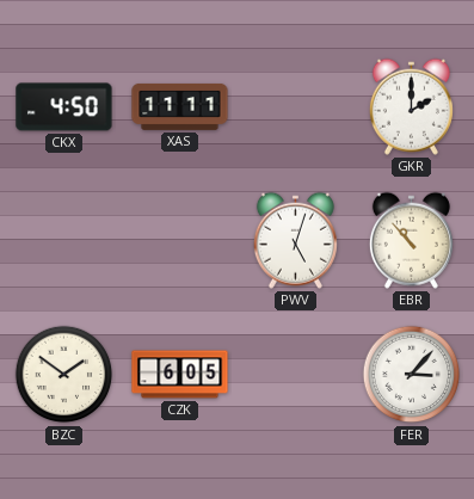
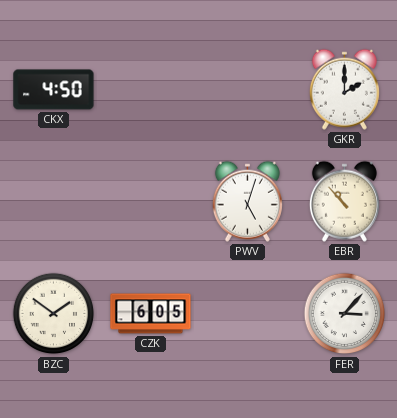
XAS: 11:11 -> none (180, 106)
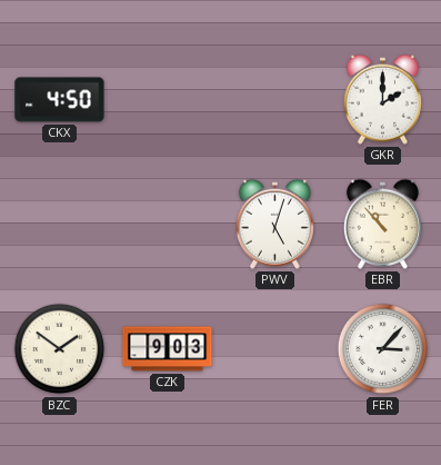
CZK: 6:05 -> 9:03 (168, 349)
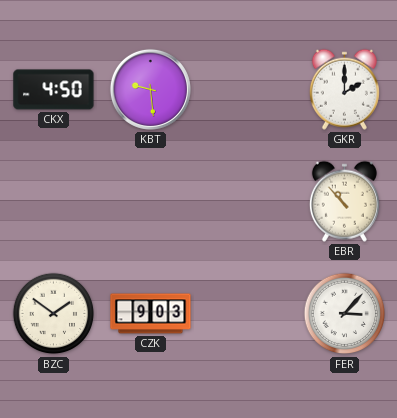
KBT: none -> 9:29 (150, 89)
PWV: 5:03 -> none (274, 224)
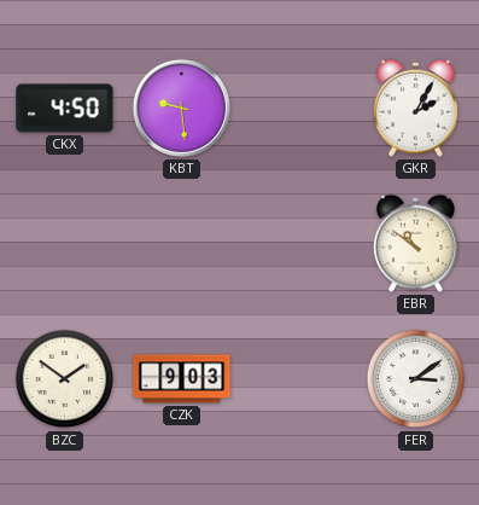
GKR: 2:00 -> 2:05 (415, 108)
EBR: 10:53 -> 10:51 (415, 243)
FER: 3:07 -> 3:09 (416, 379)
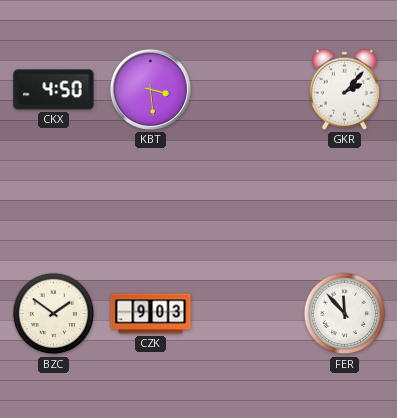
KBT: 9:29 -> 3:29 (150, 89)
GKR: 2:05 -> 2:07 (344, 89)
EBR: 10:51 -> none (415, 243)
FER: 3:09 -> 11:53 (345, 314)
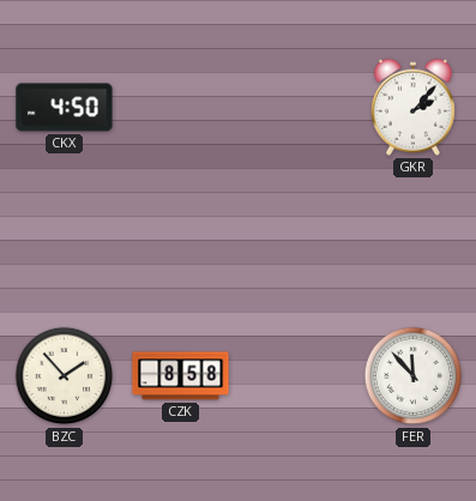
KBT: 3:29 -> none (150, 89)
BZC: 1:51 -> 1:53 (65, 376)
CZK: 9:03 -> 8:58 (181, 376)
